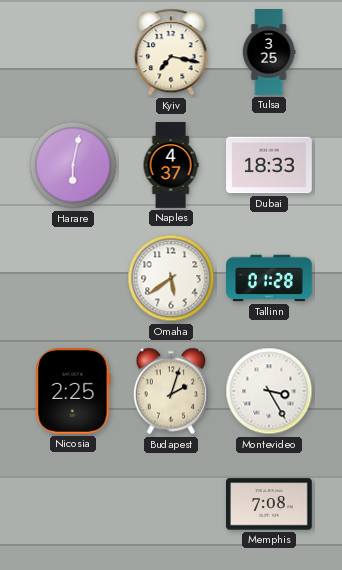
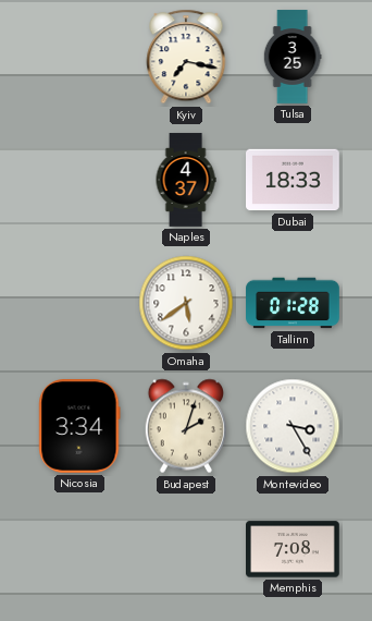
Harare: 6:02 -> none (73, 165)
Nicosia: 2:25 -> 3:34 (79, 427)
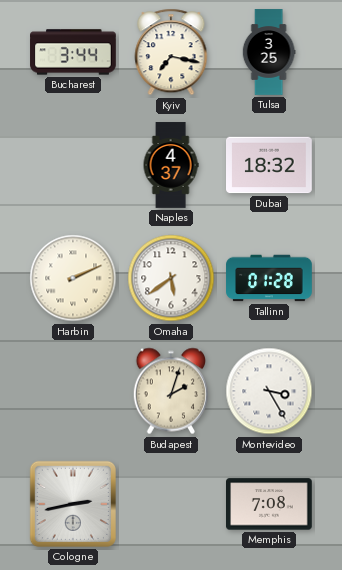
Bucharest: none -> 3:44 (73, 52)
Dubai: 18:33 -> 18:32 (270, 165)
Harbin: none -> 2:11 (73, 278)
Nicosia: 3:34 -> none (79, 427)
Cologne: none -> 2:43 (73, 504)
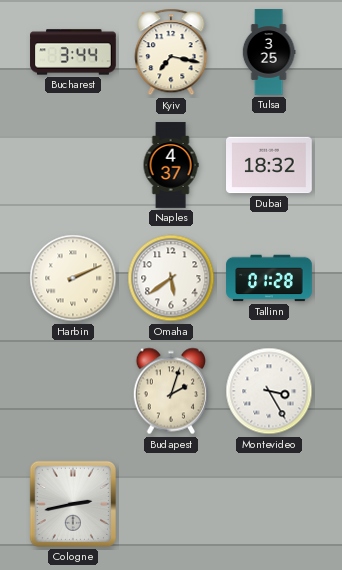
Memphis: 7:08 -> none (270, 504)
